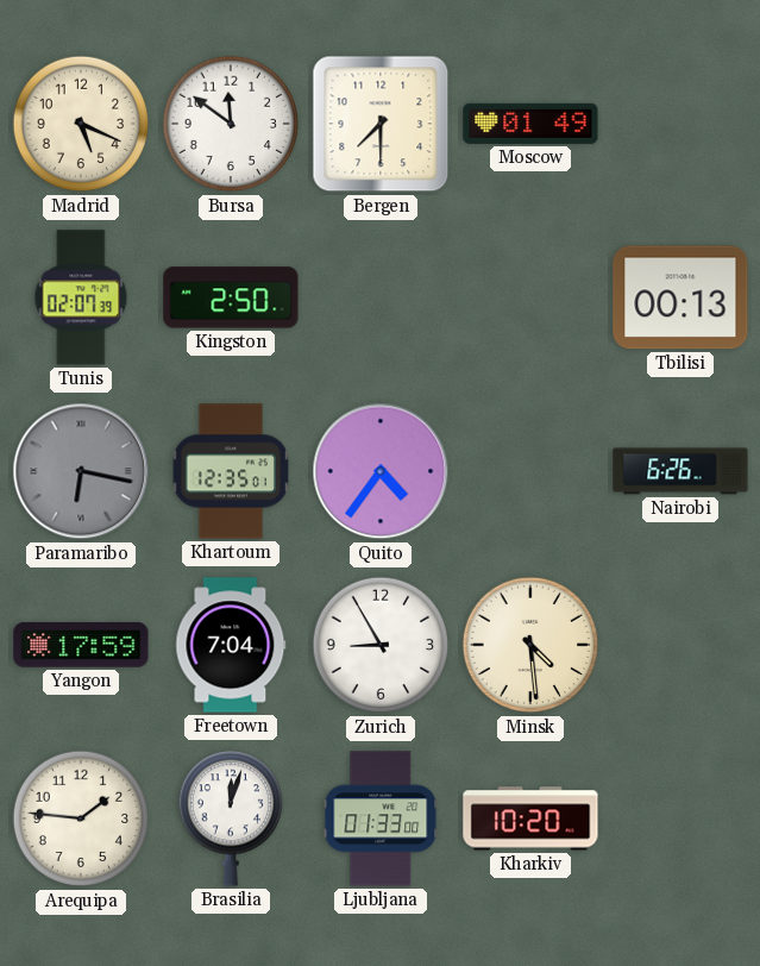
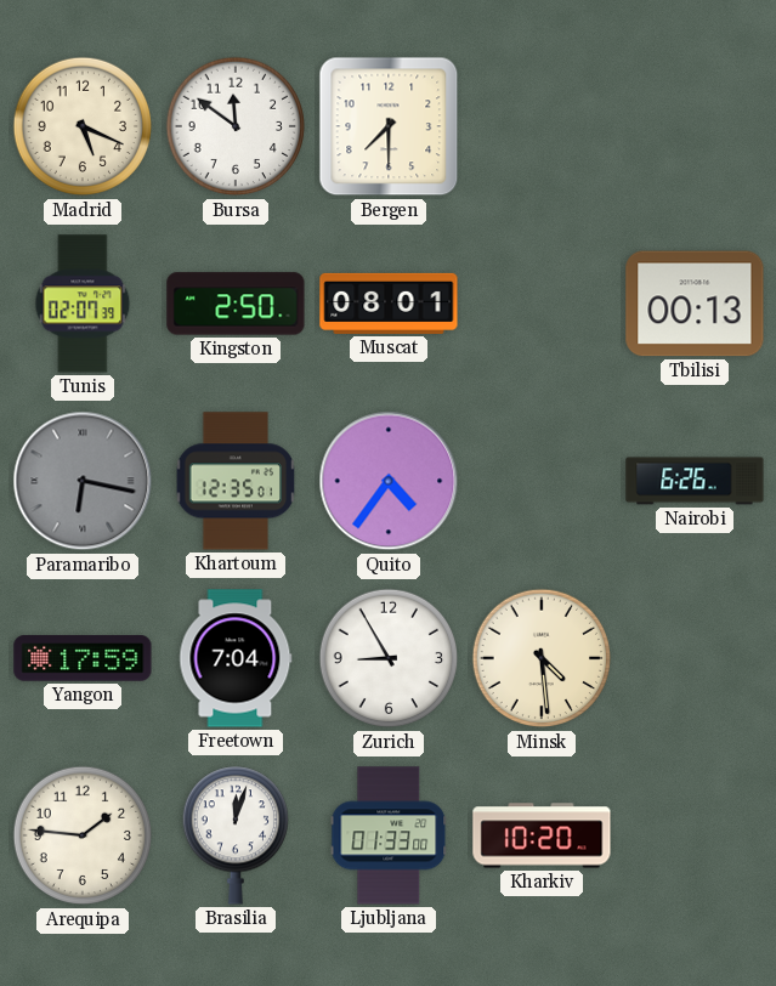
Moscow: 01:49 -> none (530, 124)
Muscat: none -> 08:01 (389, 304)
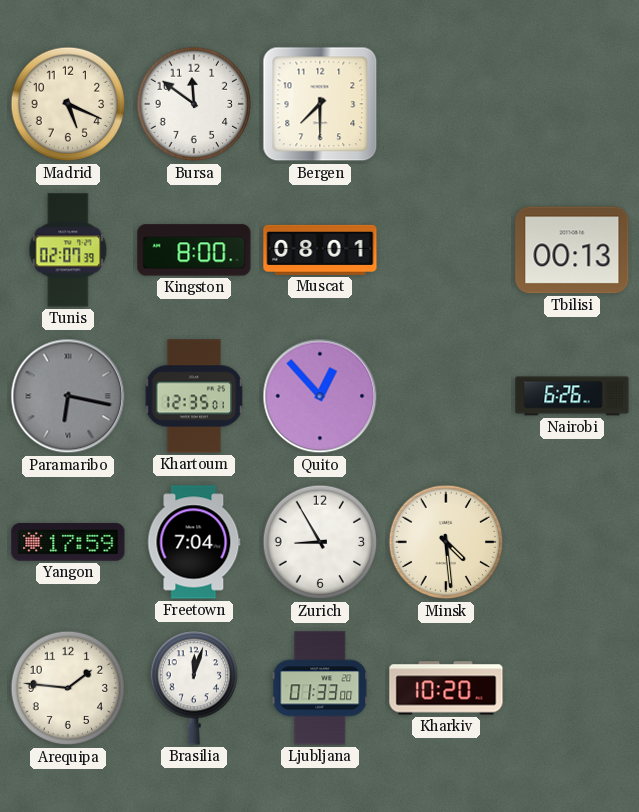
Kingston: 2:50 -> 8:00 (194, 250)
Quito: 4:36 -> 12:53 (320, 396)
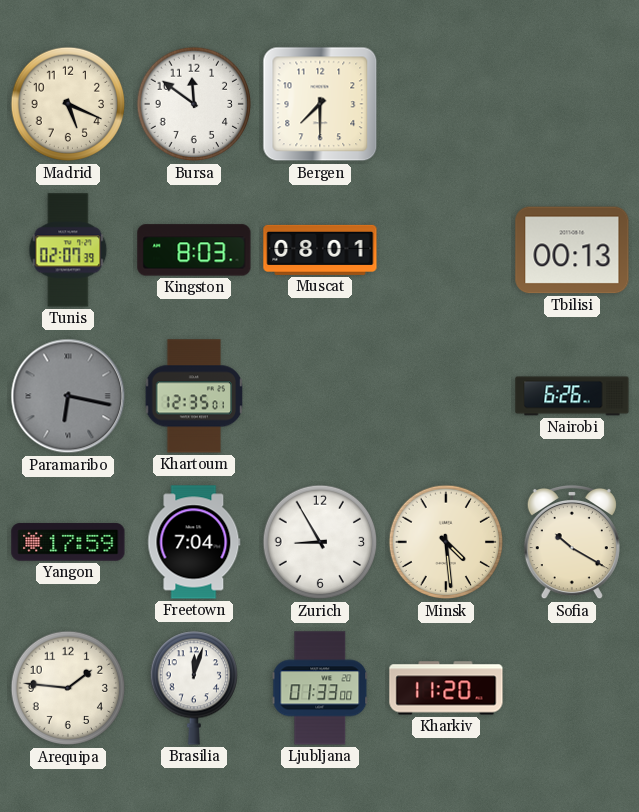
Kingston: 8:00 -> 8:03 (194, 250)
Quito: 12:53 -> none (320, 396)
Sofia: none -> 10:20 (572, 542)
Kharkiv: 10:20 -> 11:20 (446, 688)
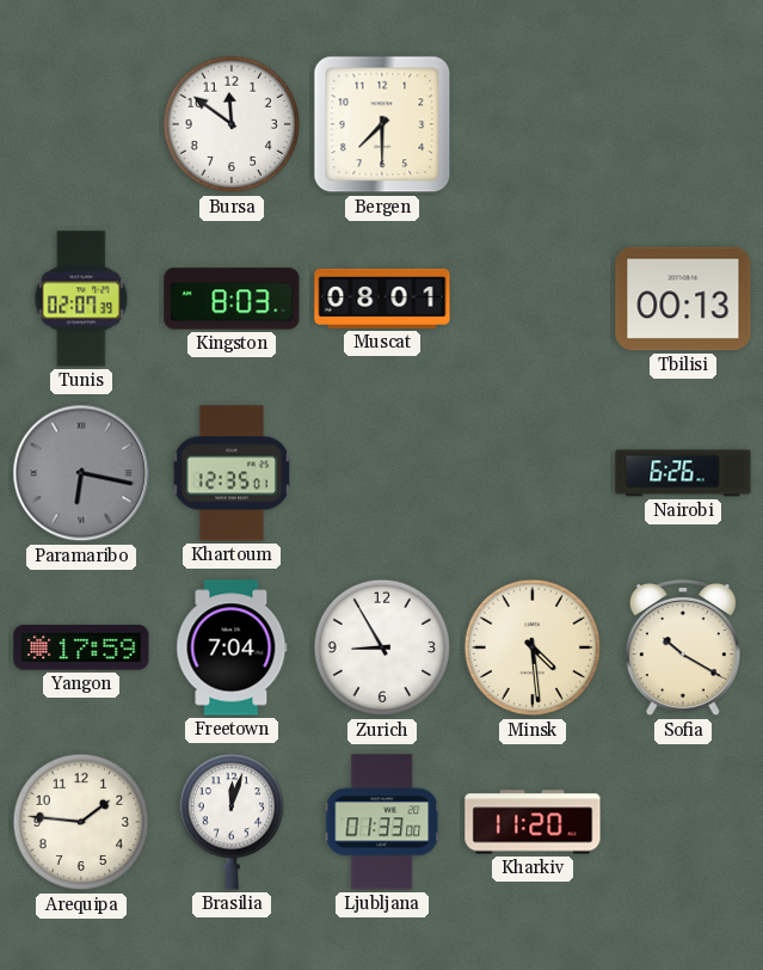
Madrid: 5:19 -> none (68, 104)
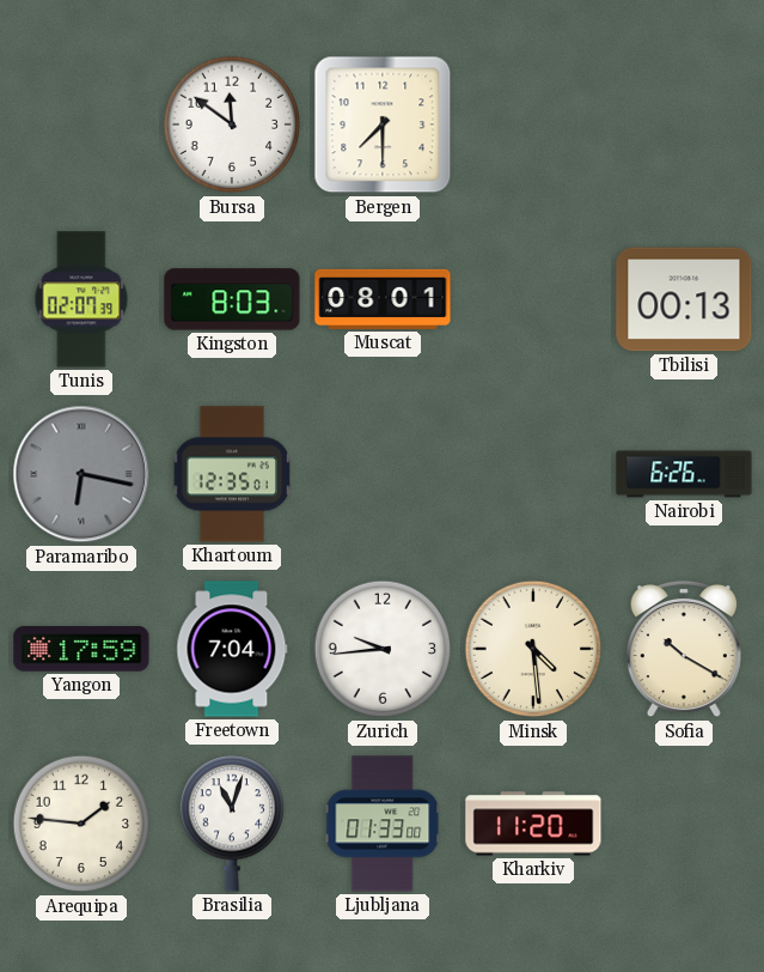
Zurich: 8:55 -> 9:44 (383, 649)
Brasilia: 12:03 -> 11:03 (231, 824)
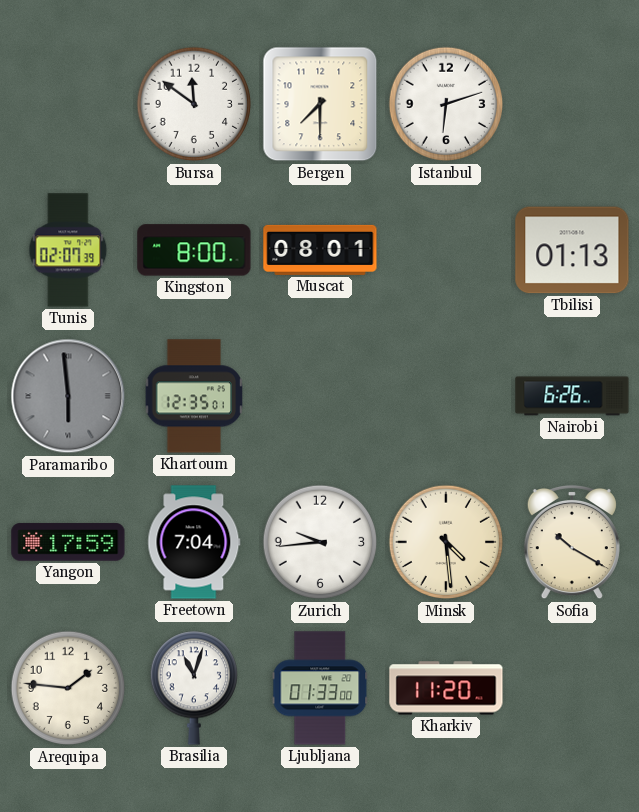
Istanbul: none -> 6:12 (446, 104)
Kingston: 8:03 -> 8:00 (194, 250)
Tbilisi: 00:13 -> 01:13 (572, 250)
Paramaribo: 6:17 -> 5:59 (68, 396)
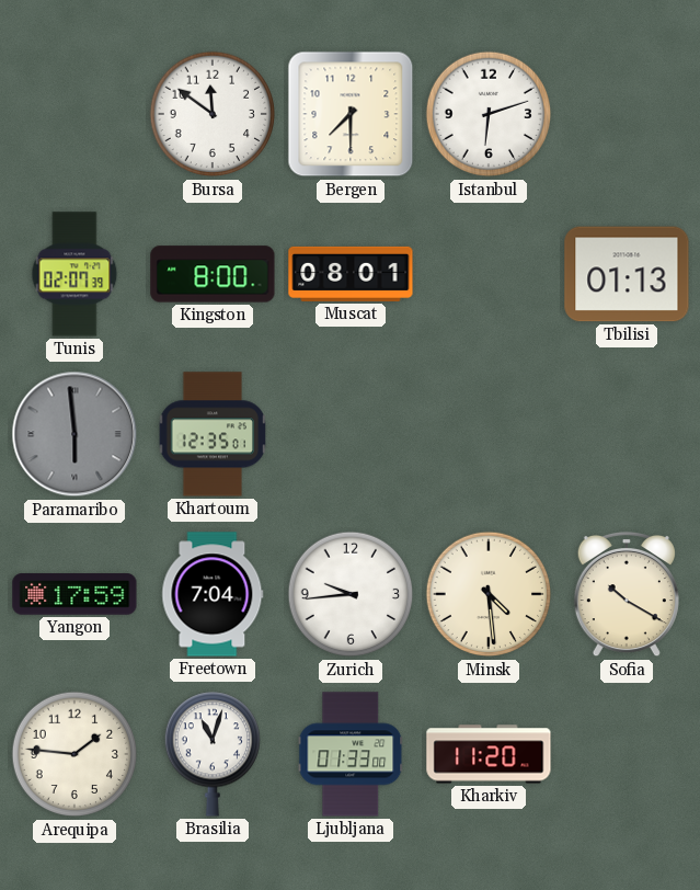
Nairobi: 6:26 -> none (572, 396)
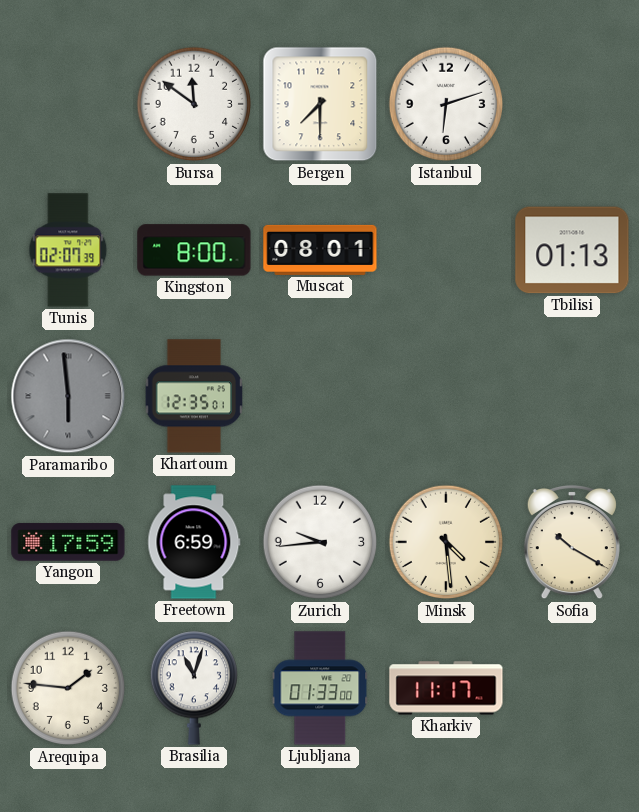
Freetown: 7:04 -> 6:59 (194, 542)
Kharkiv: 11:20 -> 11:17 (446, 688)
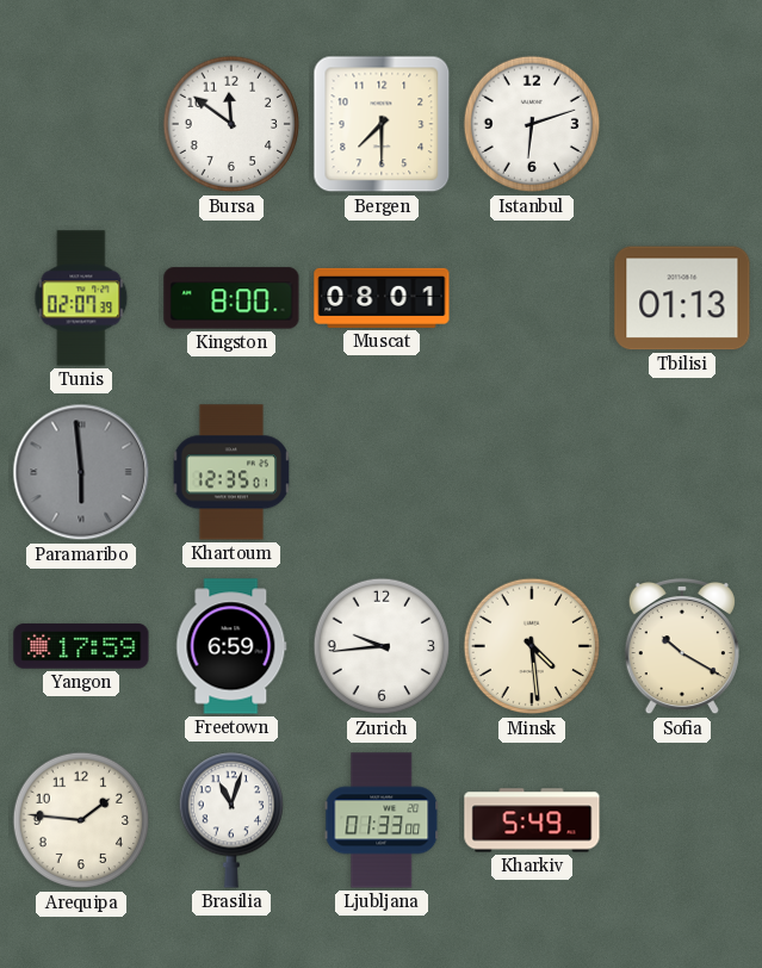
Kharkiv: 11:17 -> 5:49 (532, 820)
